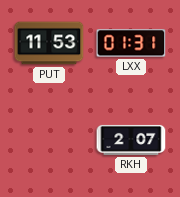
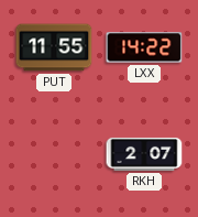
PUT: 11:53 -> 11:55 (54, 47)
LXX: 01:31 -> 14:22 (144, 47)
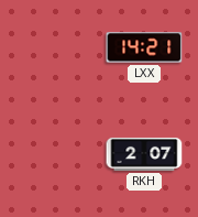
PUT: 11:55 -> none (54, 47)
LXX: 14:22 -> 14:21 (144, 47)
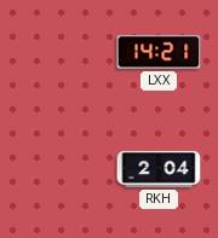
RKH: 2:07 -> 2:04 (159, 169)
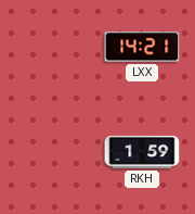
RKH: 2:04 -> 1:59 (142, 152)
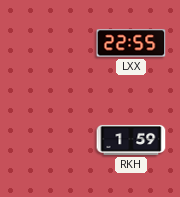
LXX: 14:21 -> 22:55 (131, 43)
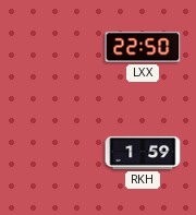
LXX: 22:55 -> 22:50 (143, 47)
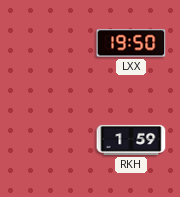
LXX: 22:50 -> 19:50 (131, 43)
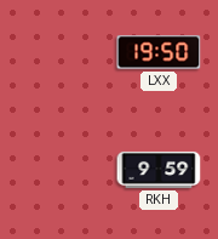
RKH: 1:59 -> 9:59 (159, 170)
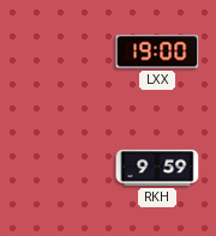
LXX: 19:50 -> 19:00 (157, 52)
